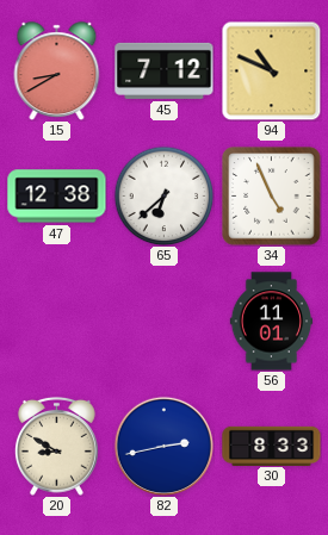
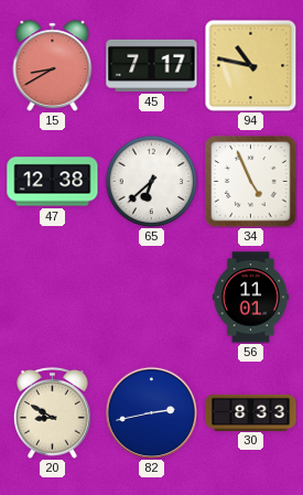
45: 7:12 -> 7:17 (152, 65)
94: 10:49 -> 10:47 (250, 65)
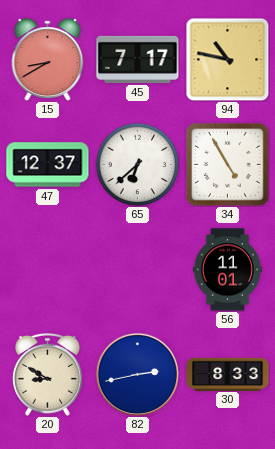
47: 12:38 -> 12:37 (48, 165)
34: 4:56 -> 4:55 (228, 165)
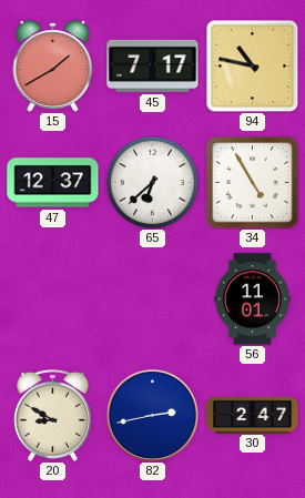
15: 8:40 -> 1:40 (53, 65)
30: 8:33 -> 2:47 (253, 415)
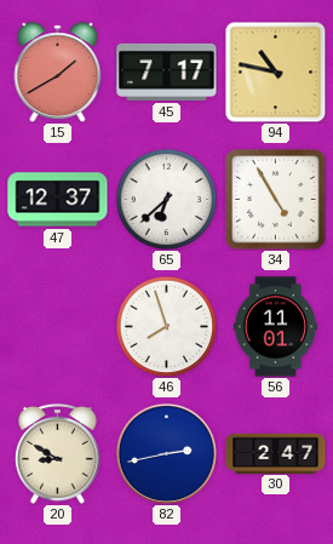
46: none -> 7:57 (166, 326)
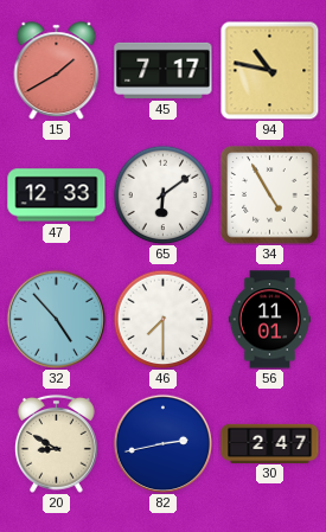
47: 12:37 -> 12:33 (57, 196)
65: 6:38 -> 6:09 (162, 194)
32: none -> 4:53 (56, 319)
46: 7:57 -> 7:30 (162, 319)
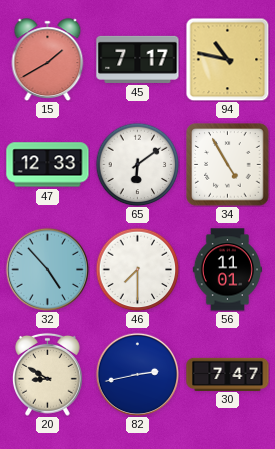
30: 2:47 -> 7:47 (228, 374)
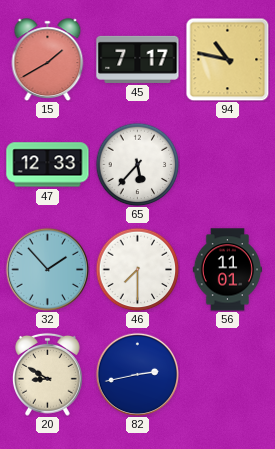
65: 6:09 -> 5:37 (137, 164)
34: 4:55 -> none (228, 165)
32: 4:53 -> 1:53 (47, 269)
30: 7:47 -> none (228, 374)
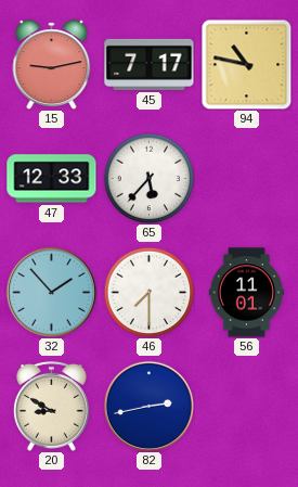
15: 1:40 -> 9:13 (52, 64)
